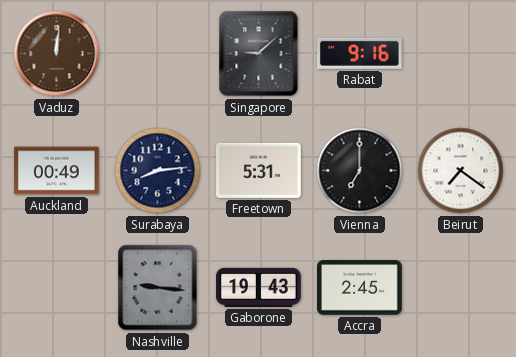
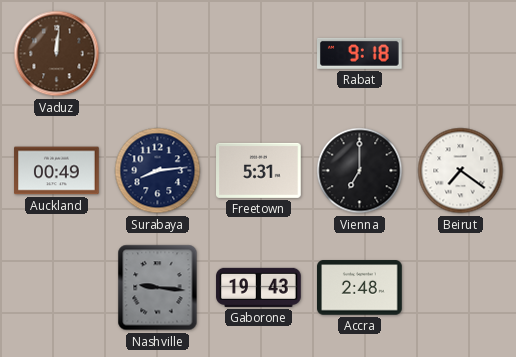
Singapore: 9:08 -> none (259, 54)
Rabat: 9:16 -> 9:18 (360, 53)
Accra: 2:45 -> 2:48 (360, 288)
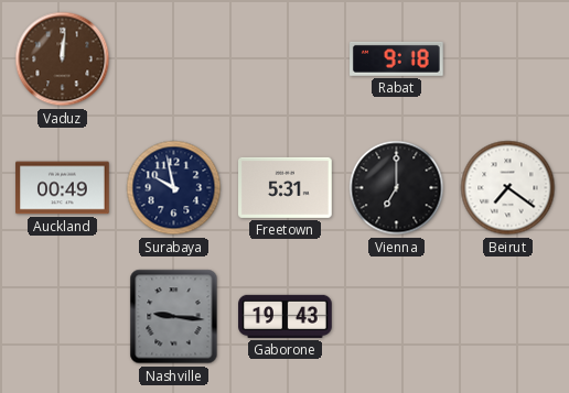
Surabaya: 8:14 -> 9:58 (174, 188)
Accra: 2:48 -> none (360, 288)
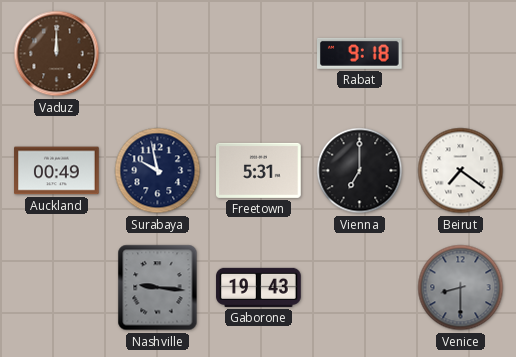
Vaduz: 12:01 -> 12:00 (57, 54)
Venice: none -> 8:30 (461, 288)
